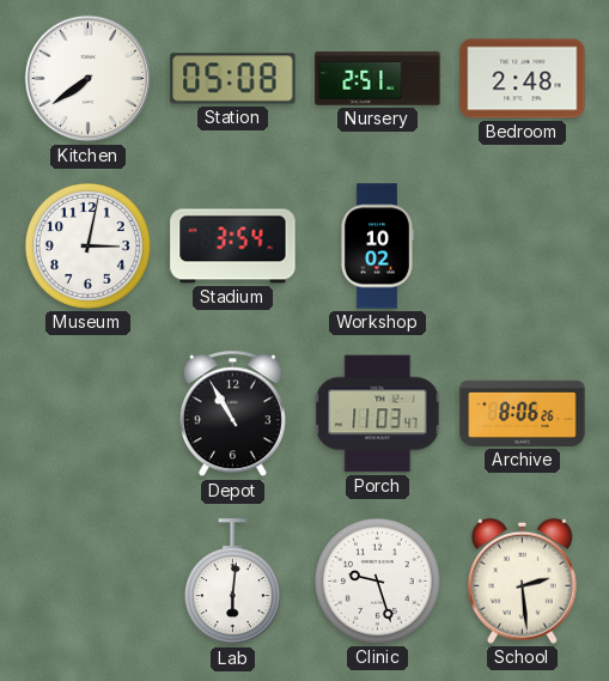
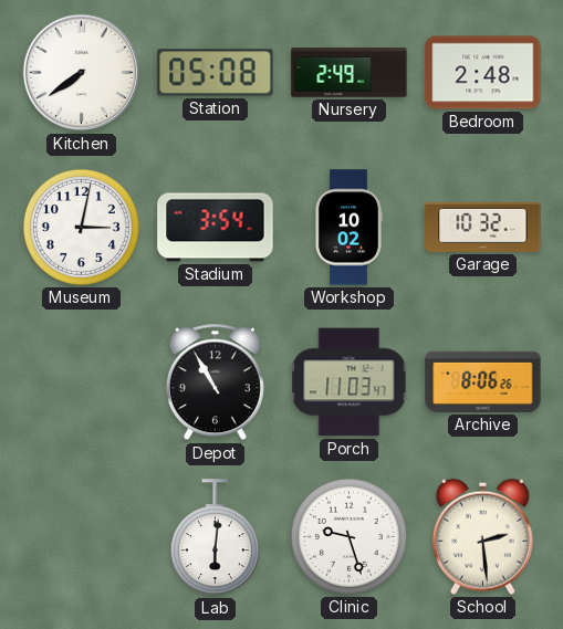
Nursery: 2:51 -> 2:49 (350, 73)
Garage: none -> 10:32 (483, 227)
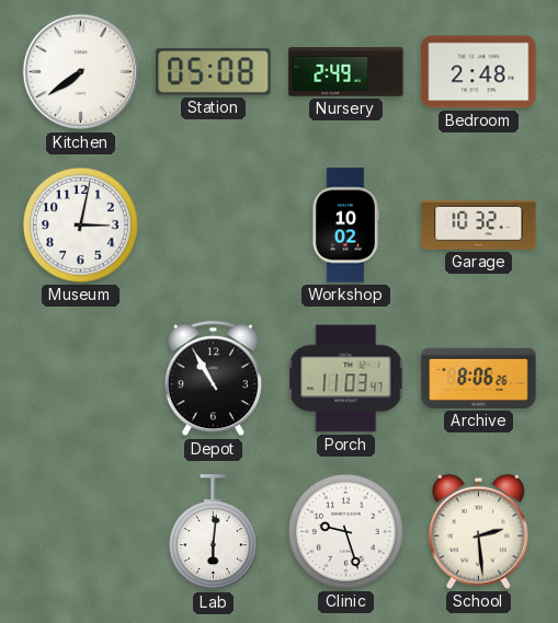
Stadium: 3:54 -> none (216, 228)
